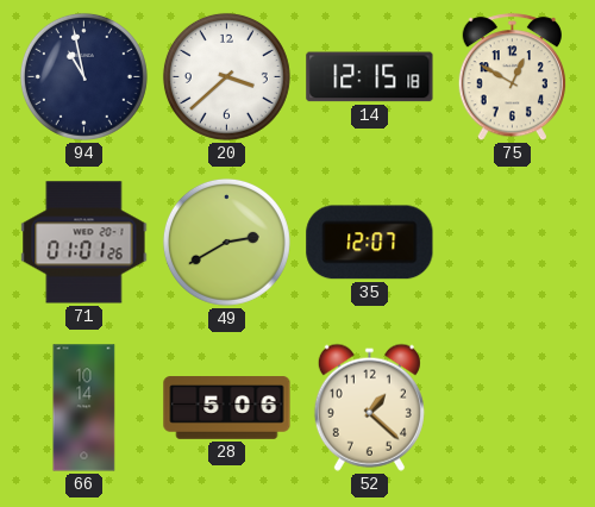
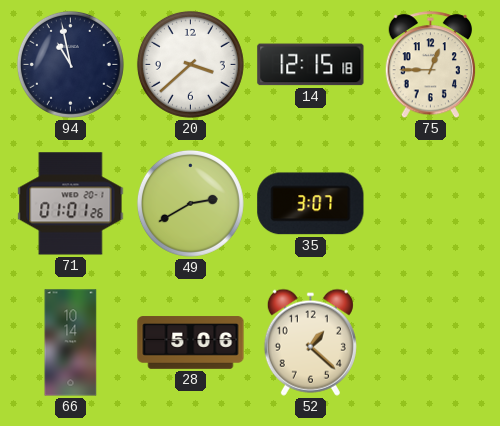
75: 12:50 -> 12:45 (430, 65)
35: 12:07 -> 3:07 (311, 204)
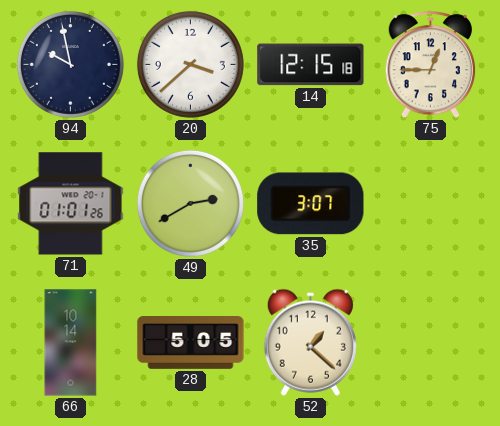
94: 10:58 -> 9:58 (70, 64)
28: 5:06 -> 5:05 (191, 343)
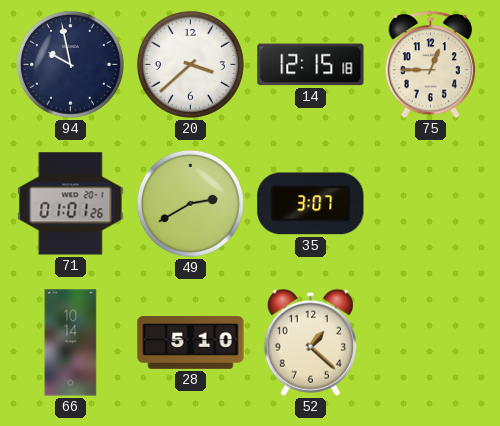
28: 5:05 -> 5:10 (191, 343)
